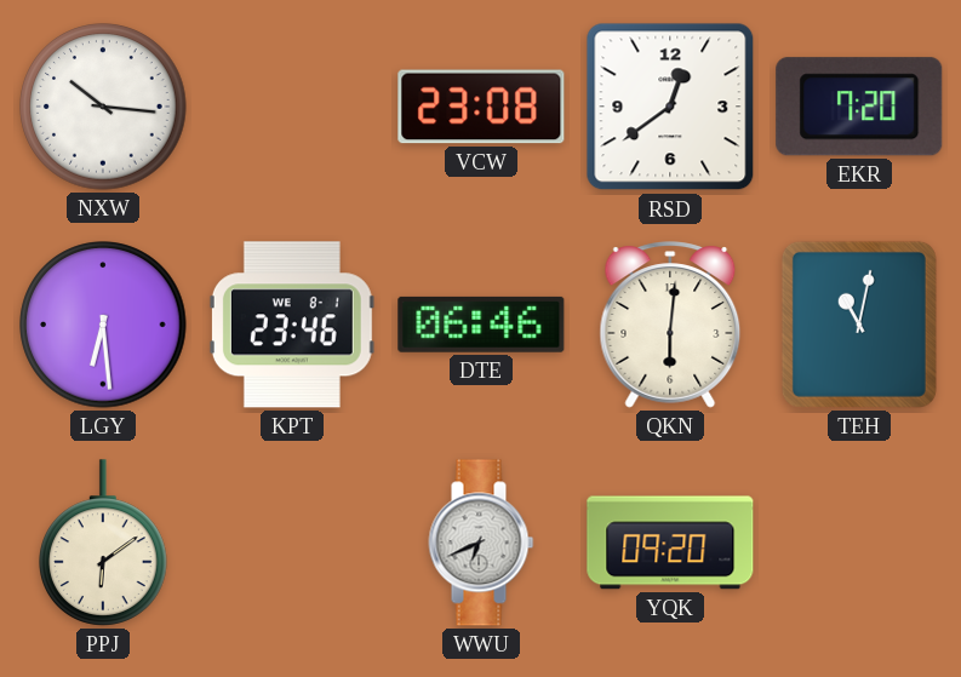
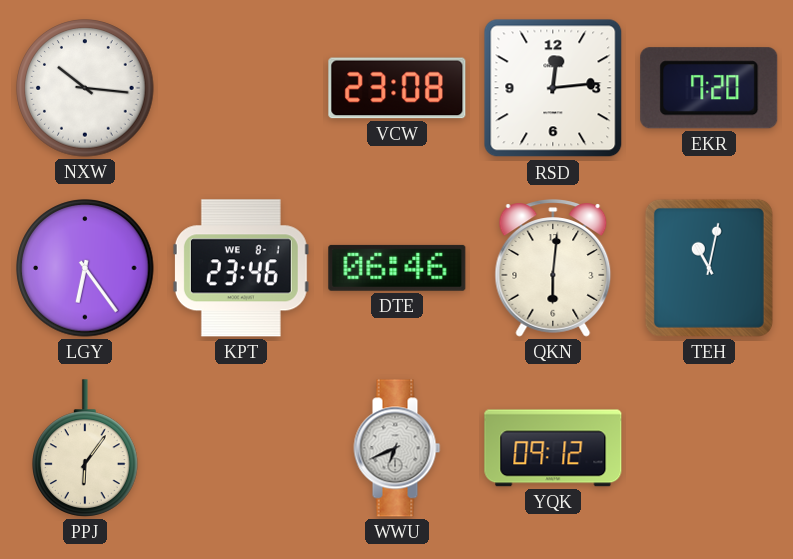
RSD: 12:39 -> 12:14 (553, 88)
LGY: 6:29 -> 6:24 (85, 268)
PPJ: 6:09 -> 6:06 (86, 448)
YQK: 09:20 -> 09:12 (553, 448)
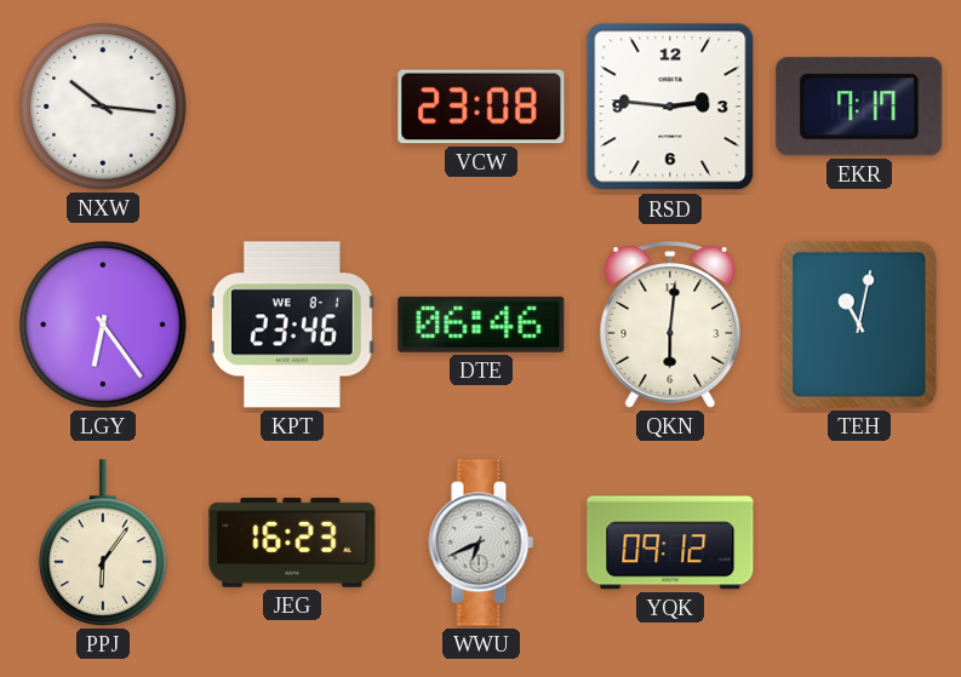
RSD: 12:14 -> 2:46 (670, 107)
EKR: 7:20 -> 7:17 (859, 107)
JEG: none -> 16:23 (292, 544)
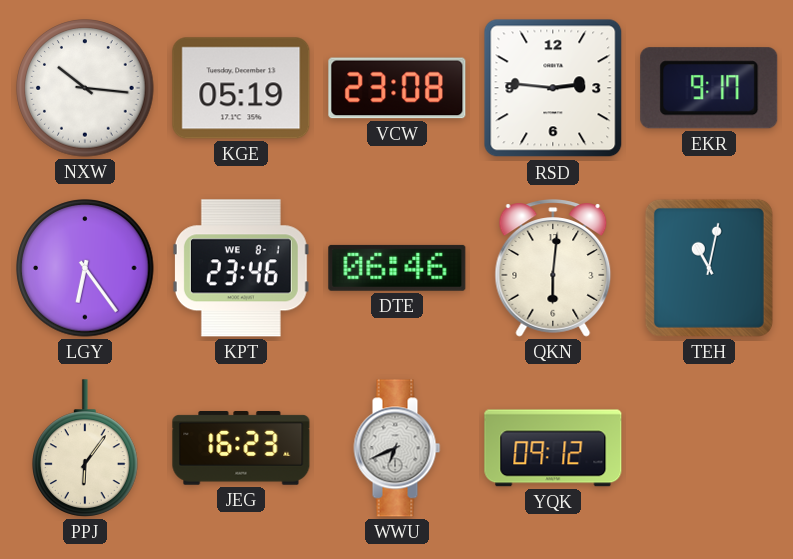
KGE: none -> 05:19 (241, 88)
EKR: 7:17 -> 9:17 (709, 88)
